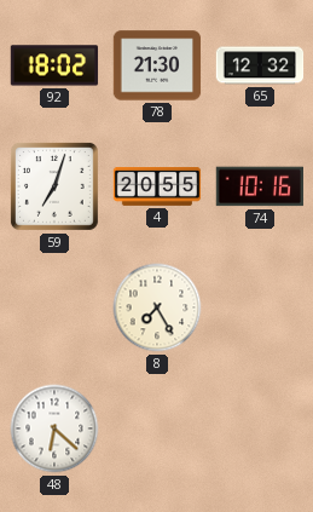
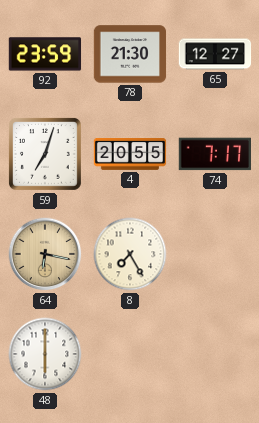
92: 18:02 -> 23:59 (45, 54)
65: 12:32 -> 12:27 (215, 54)
74: 10:16 -> 7:17 (214, 154)
64: none -> 6:17 (45, 254)
48: 6:22 -> 6:00 (45, 354)
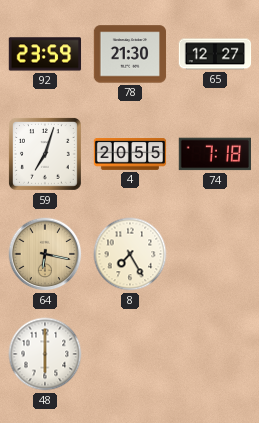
74: 7:17 -> 7:18 (214, 154)
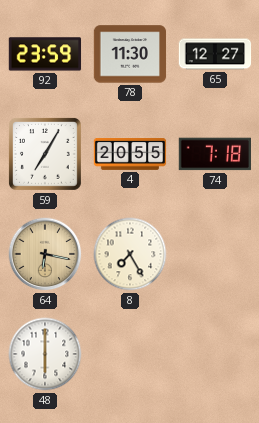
78: 21:30 -> 11:30 (130, 54)
59: 7:03 -> 7:05 (45, 154)
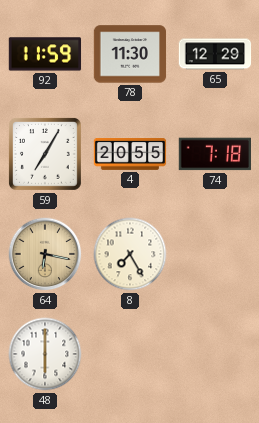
92: 23:59 -> 11:59 (45, 54)
65: 12:27 -> 12:29 (215, 54)
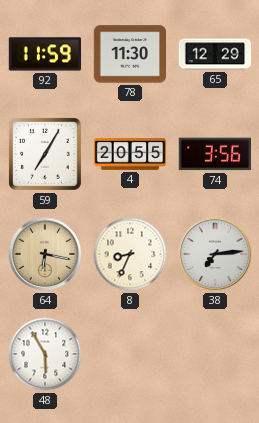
74: 7:18 -> 3:56 (214, 154)
8: 7:25 -> 8:34 (130, 254)
38: none -> 7:14 (215, 254)
48: 6:00 -> 5:55 (45, 354)
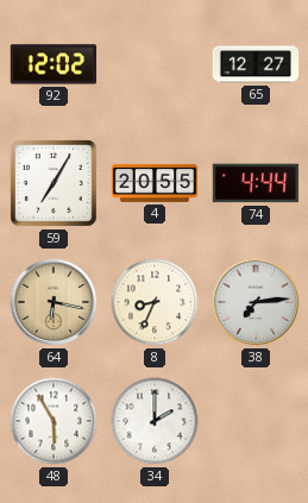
92: 11:59 -> 12:02 (54, 64)
78: 11:30 -> none (130, 54)
65: 12:29 -> 12:27 (256, 64)
74: 3:56 -> 4:44 (254, 183)
34: none -> 2:00 (155, 421)
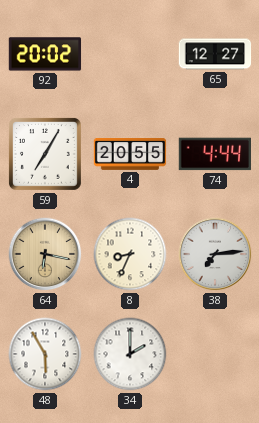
92: 12:02 -> 20:02 (45, 54)
